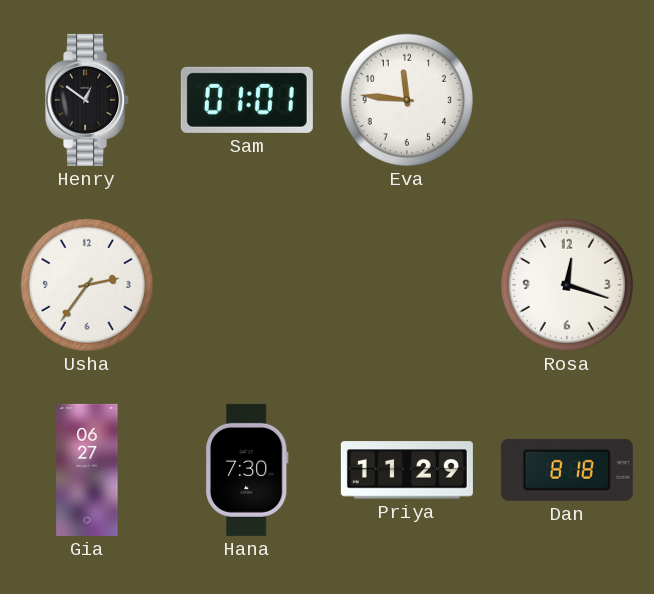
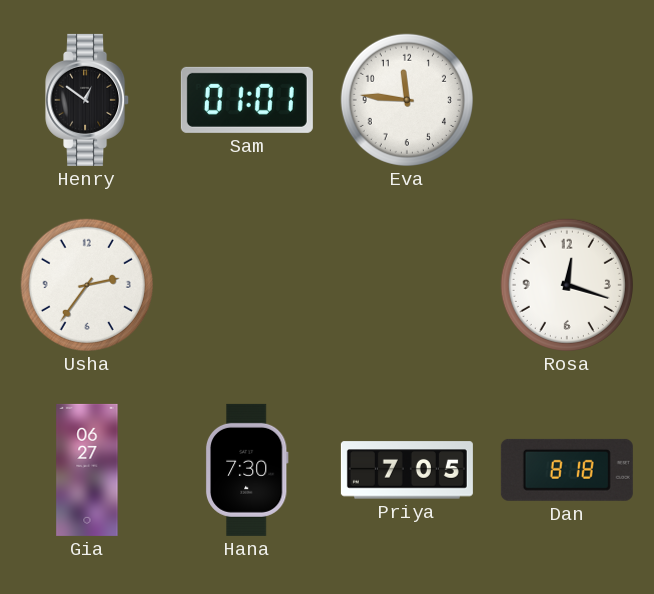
Priya: 11:29 -> 7:05 (407, 470)
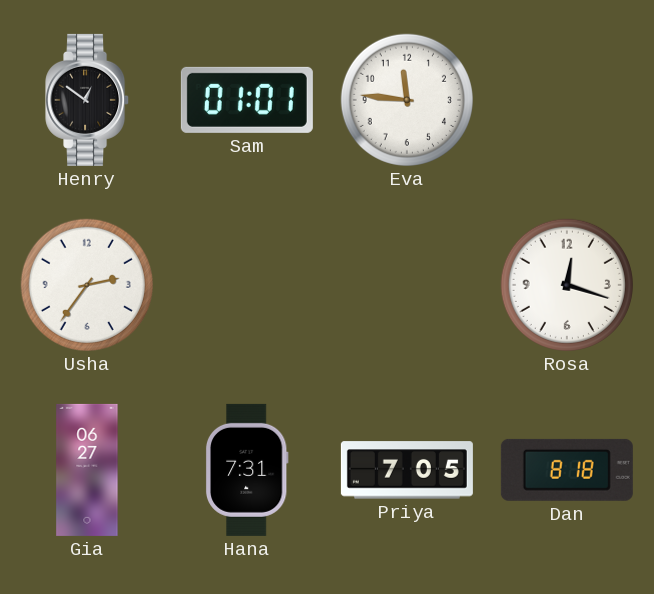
Hana: 7:30 -> 7:31 (247, 470)
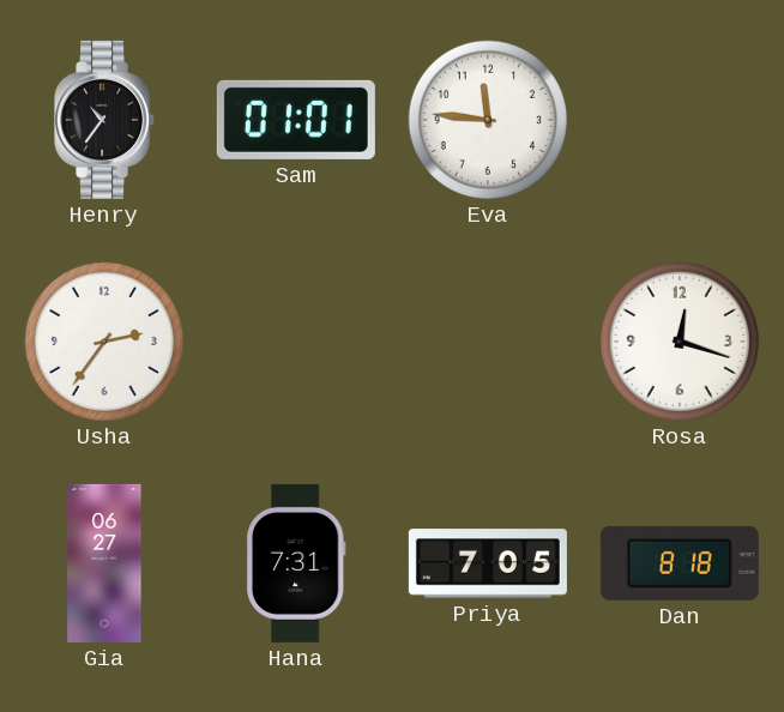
Henry: 12:51 -> 10:36 (105, 120)
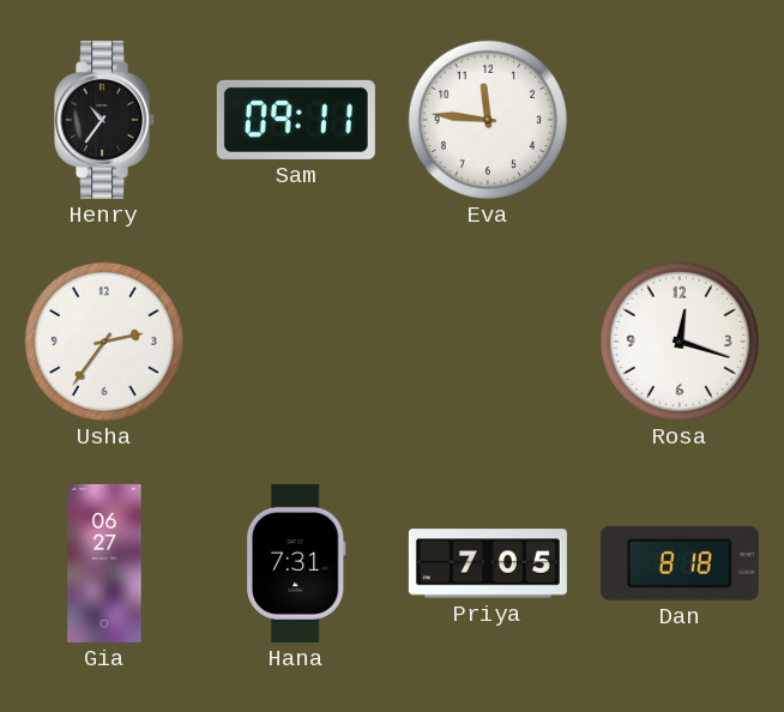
Sam: 01:01 -> 09:11 (296, 120)
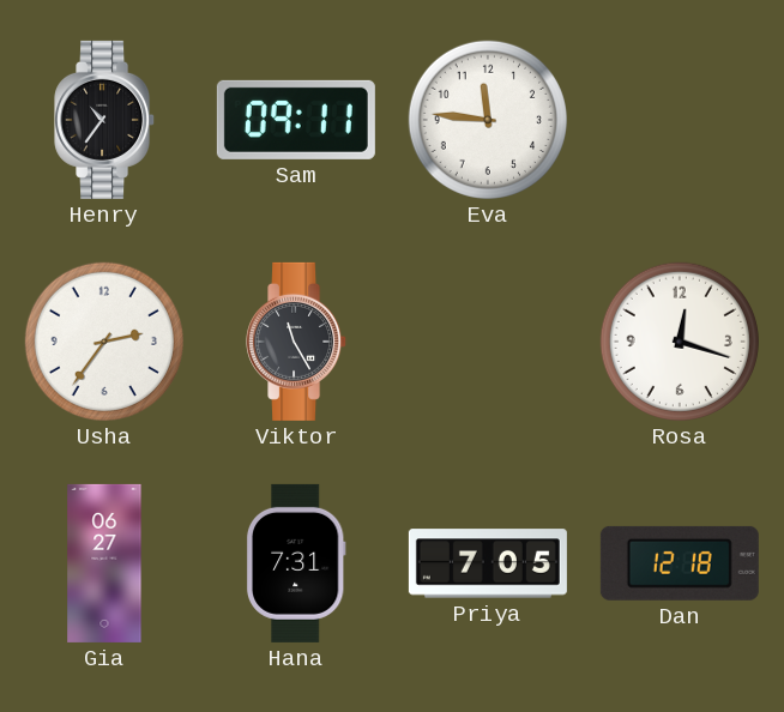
Viktor: none -> 11:25 (297, 342)
Dan: 8:18 -> 12:18 (680, 563)
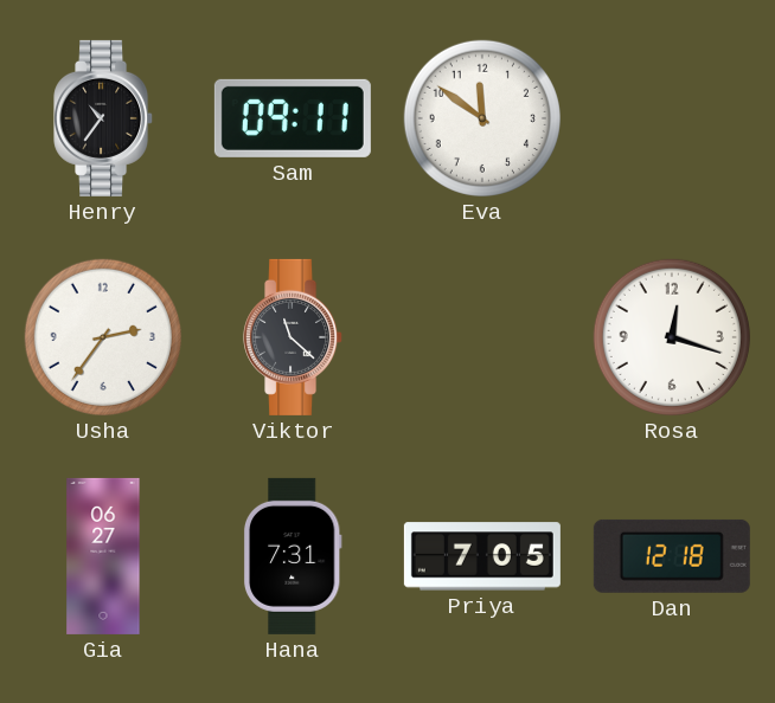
Eva: 11:46 -> 11:51 (482, 118)
Viktor: 11:25 -> 11:22 (294, 337)
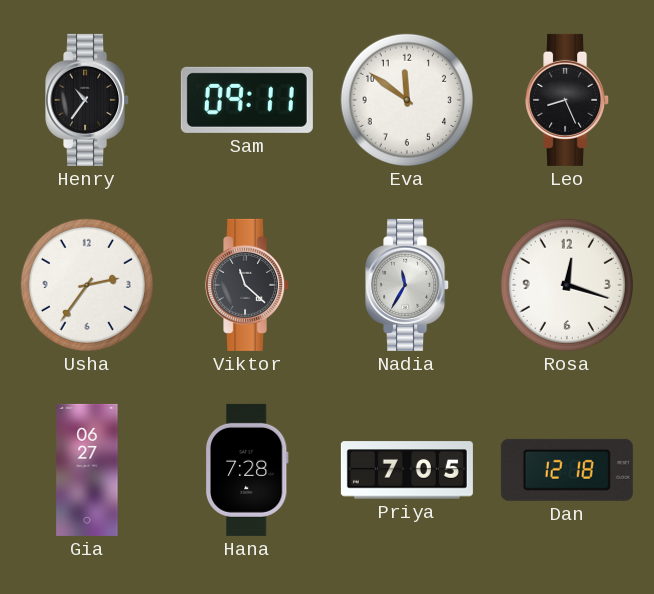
Leo: none -> 8:26 (568, 100)
Nadia: none -> 11:35 (408, 285)
Hana: 7:31 -> 7:28 (247, 470)
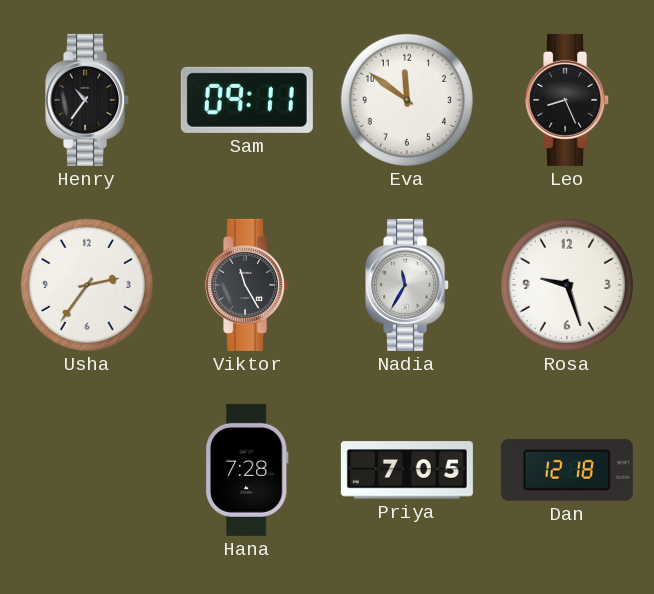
Viktor: 11:22 -> 11:25 (248, 285)
Rosa: 12:18 -> 9:27 (567, 285)
Gia: 06:27 -> none (87, 470)
